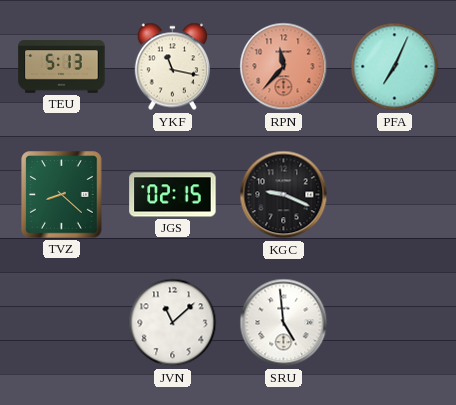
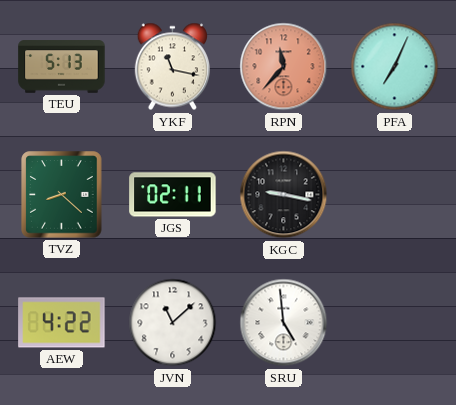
JGS: 02:15 -> 02:11 (173, 195)
KGC: 9:19 -> 9:17 (284, 195)
AEW: none -> 4:22 (62, 323)
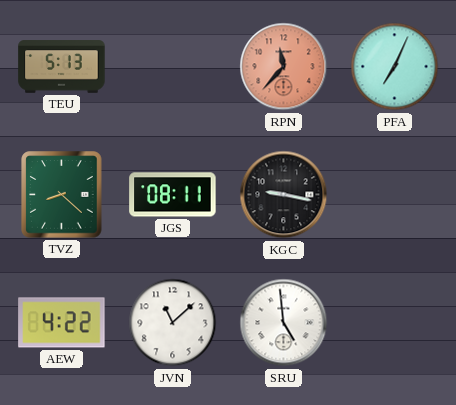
YKF: 11:17 -> none (172, 67)
JGS: 02:11 -> 08:11 (173, 195)
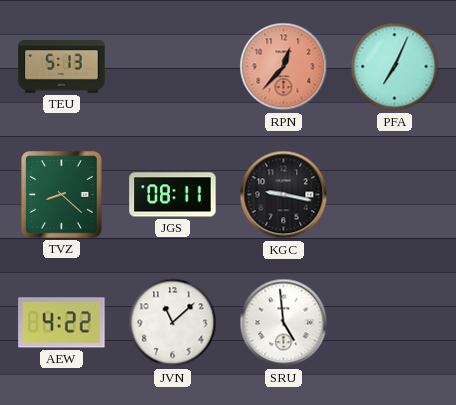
RPN: 11:37 -> 12:37 (284, 67)
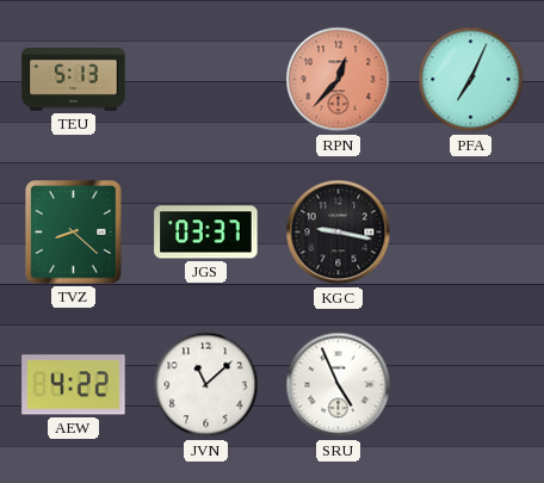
JGS: 08:11 -> 03:37 (206, 233)
SRU: 4:59 -> 4:56 (339, 385)
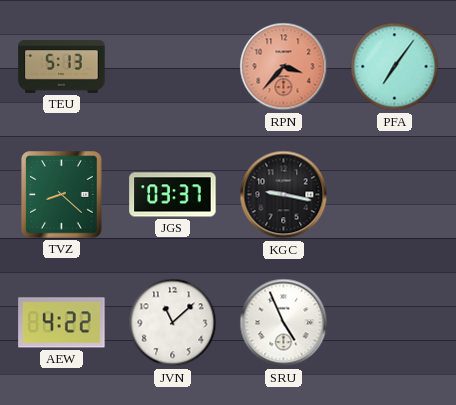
RPN: 12:37 -> 3:37 (284, 67)
PFA: 7:04 -> 7:06 (395, 67)
